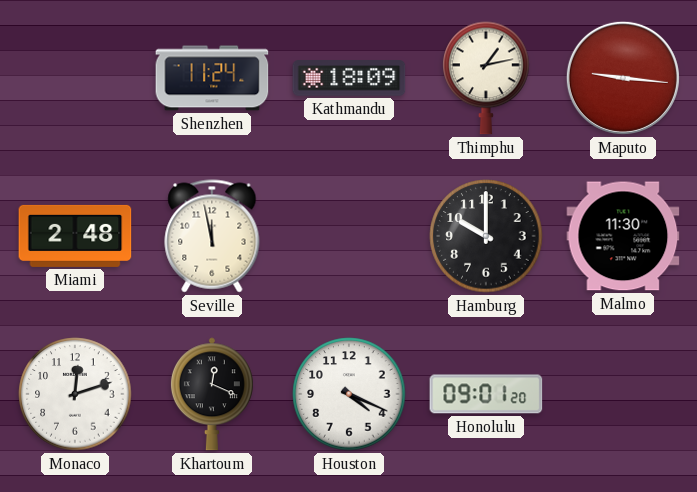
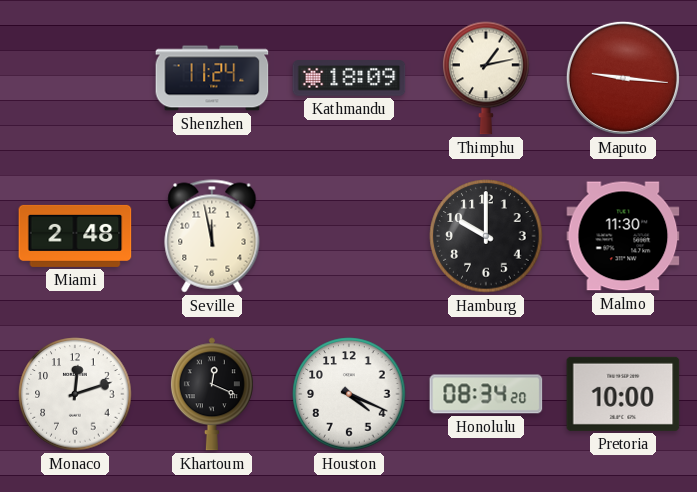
Honolulu: 09:01 -> 08:34 (486, 394)
Pretoria: none -> 10:00 (623, 394)
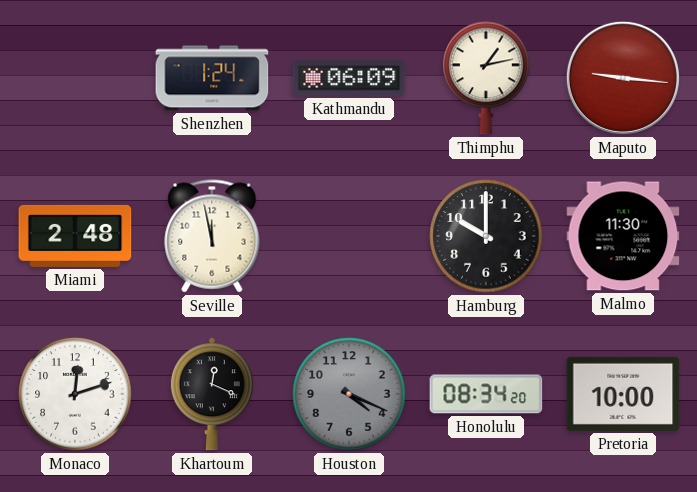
Shenzhen: 11:24 -> 1:24 (212, 78)
Kathmandu: 18:09 -> 06:09 (349, 78)
Houston dial: white -> grey (349, 394)
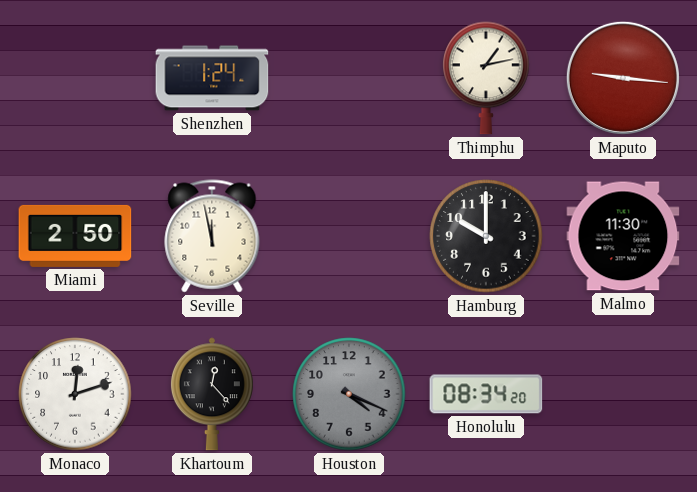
Kathmandu: 06:09 -> none (349, 78)
Miami: 2:48 -> 2:50 (75, 236)
Khartoum: 12:19 -> 12:23 (212, 394)
Pretoria: 10:00 -> none (623, 394)
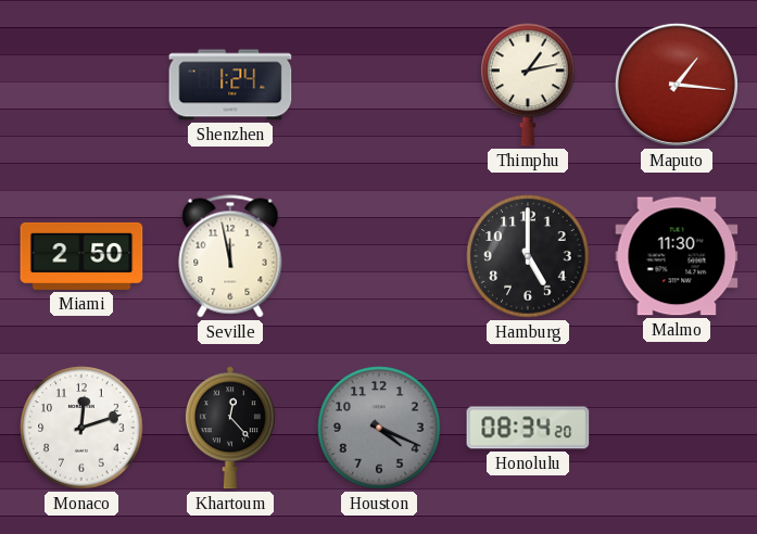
Maputo: 9:16 -> 1:16 (677, 85)
Hamburg: 10:00 -> 5:00 (528, 256)
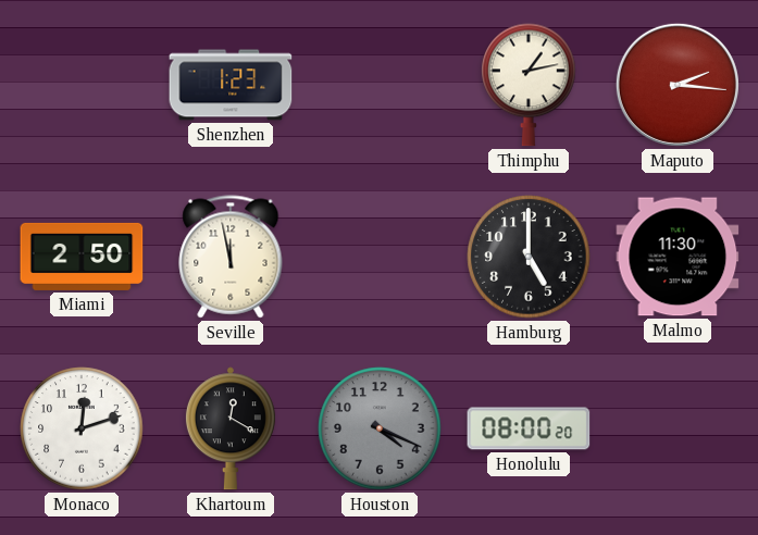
Shenzhen: 1:24 -> 1:23 (231, 85)
Maputo: 1:16 -> 2:16 (678, 85)
Khartoum: 12:23 -> 12:20 (231, 428)
Honolulu: 08:34 -> 08:00 (529, 428)
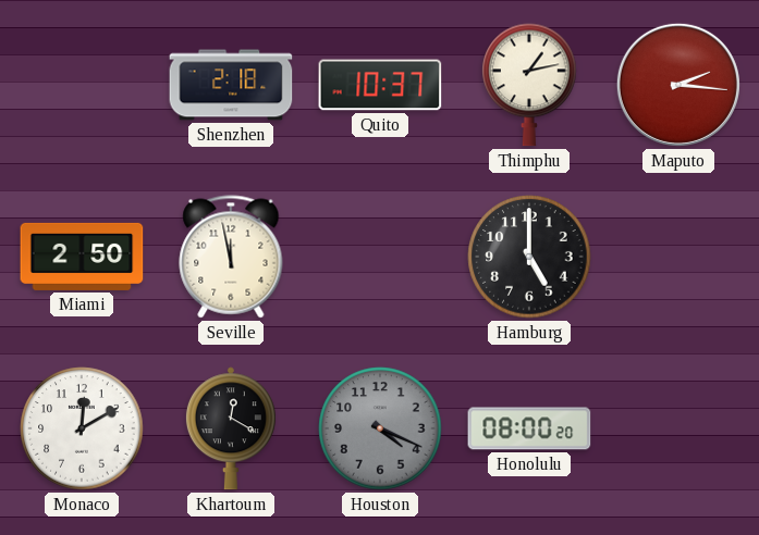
Shenzhen: 1:23 -> 2:18 (231, 85)
Quito: none -> 10:37 (380, 85)
Malmo: 11:30 -> none (678, 257)
Monaco: 12:12 -> 12:10 (82, 428)
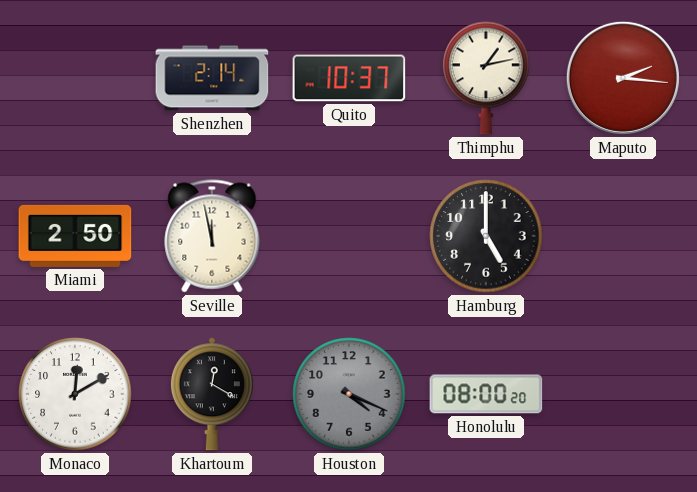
Shenzhen: 2:18 -> 2:14 (212, 78)
